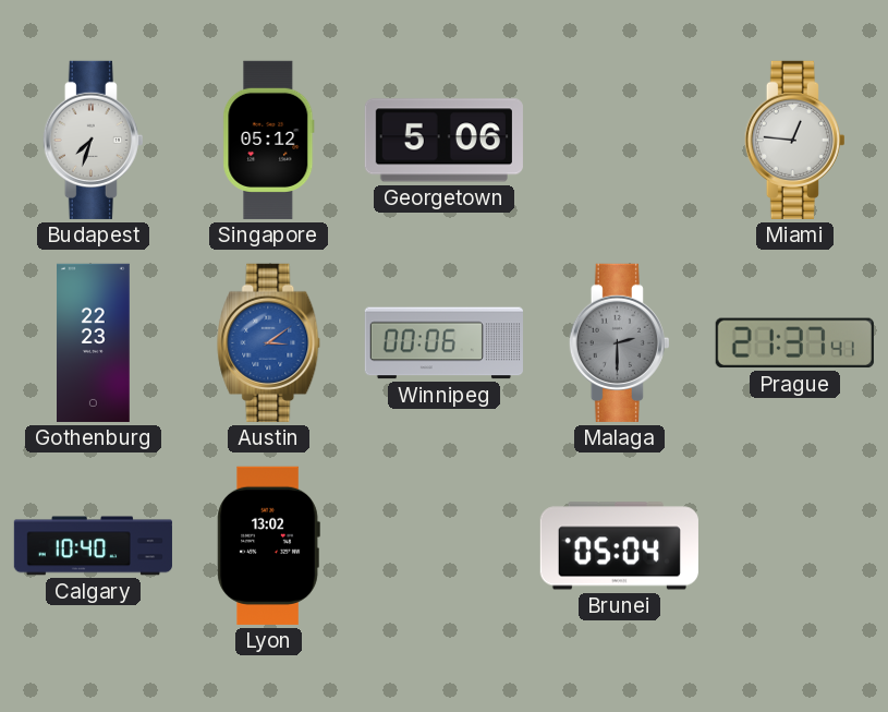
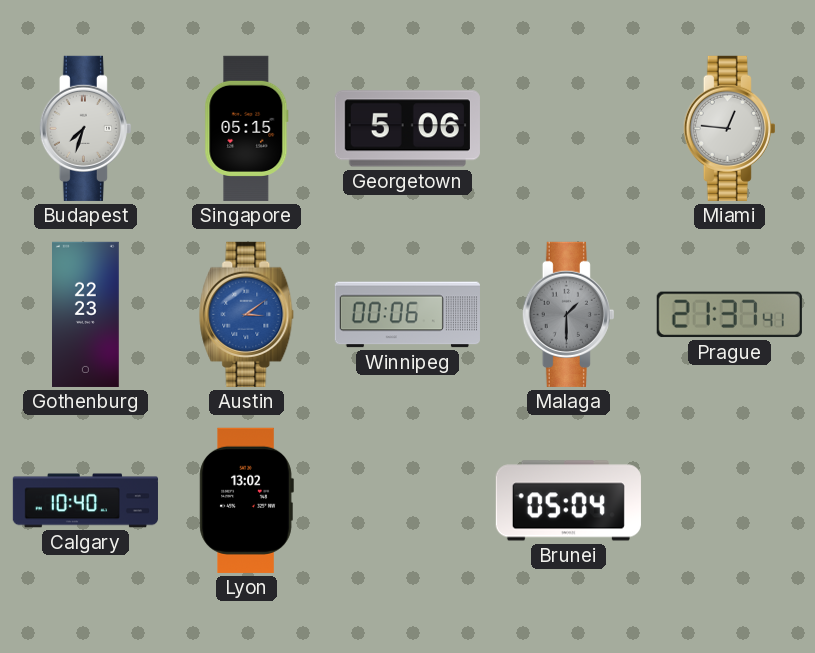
Singapore: 05:12 -> 05:15 (247, 128)
Malaga: 2:30 -> 1:30 (568, 314)
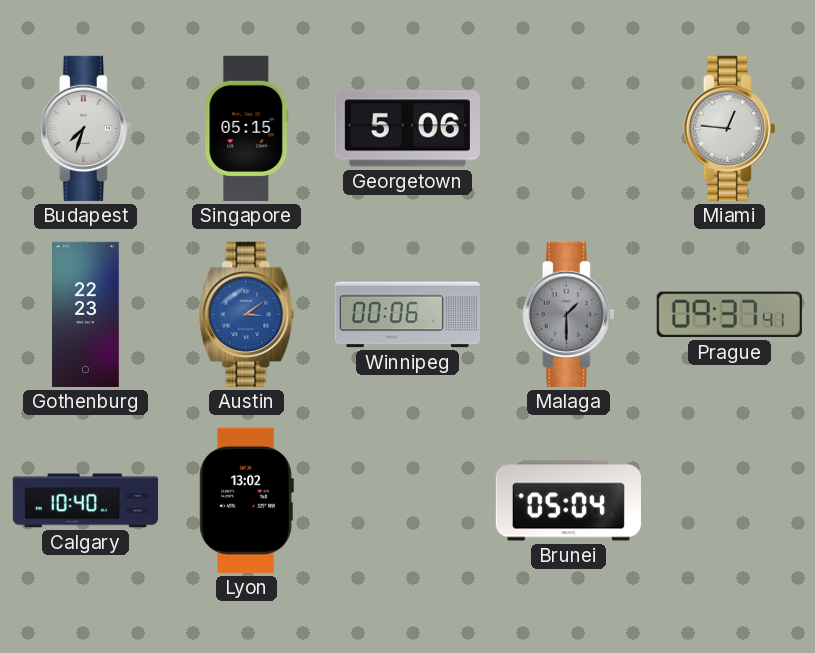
Prague: 21:37 -> 09:37 (729, 315)
